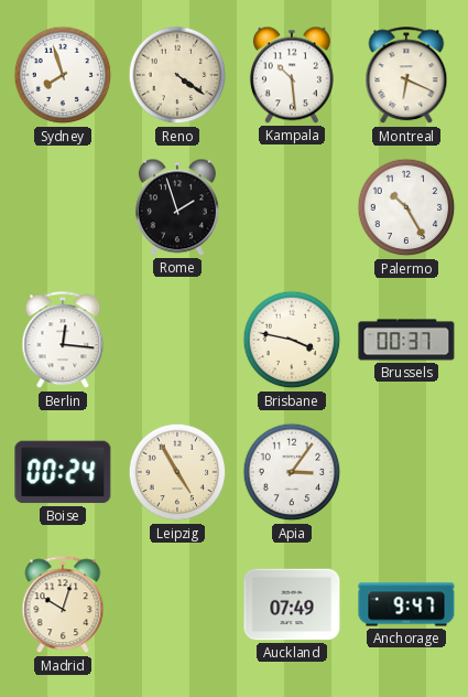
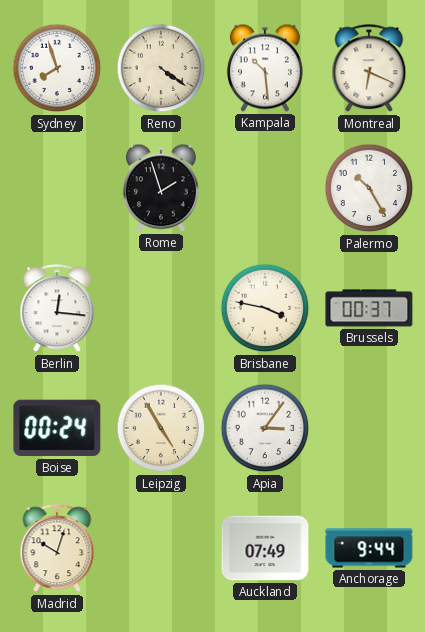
Anchorage: 9:47 -> 9:44 (369, 548)
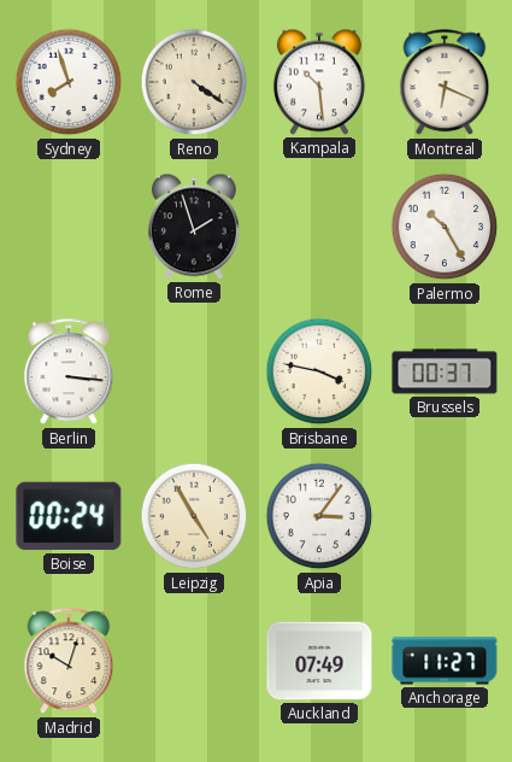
Berlin: 12:16 -> 3:16 (69, 373)
Anchorage: 9:44 -> 11:27 (445, 661)
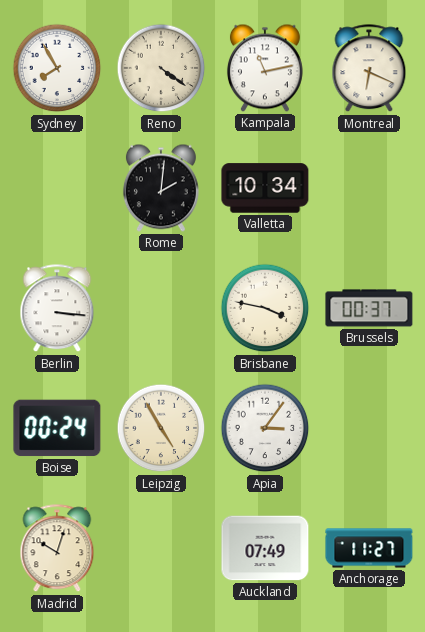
Sydney: 7:57 -> 7:55 (57, 68)
Kampala: 10:29 -> 11:13 (265, 68)
Rome: 1:57 -> 2:01 (161, 188)
Valletta: none -> 10:34 (265, 188)
Palermo: 10:25 -> none (445, 227)
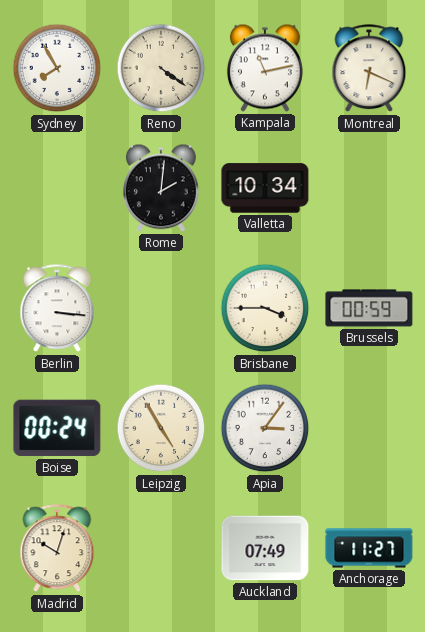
Brisbane: 3:47 -> 3:45 (265, 308)
Brussels: 00:37 -> 00:59 (369, 308)
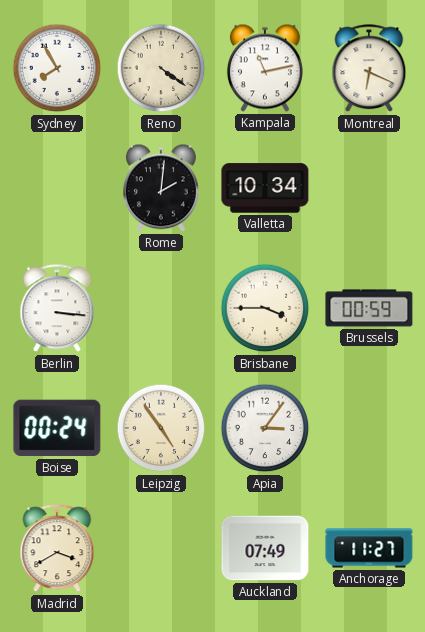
Leipzig: 4:55 -> 4:54 (161, 428)
Madrid: 10:03 -> 3:40 (57, 549)
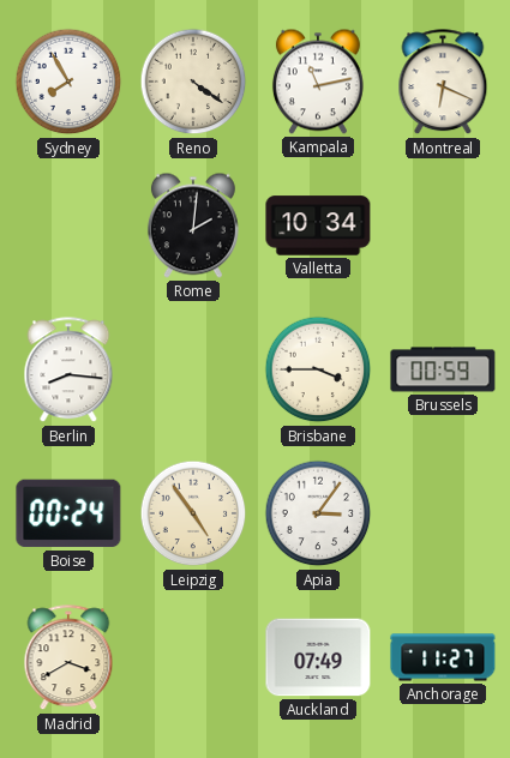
Berlin: 3:16 -> 8:16 (68, 371)
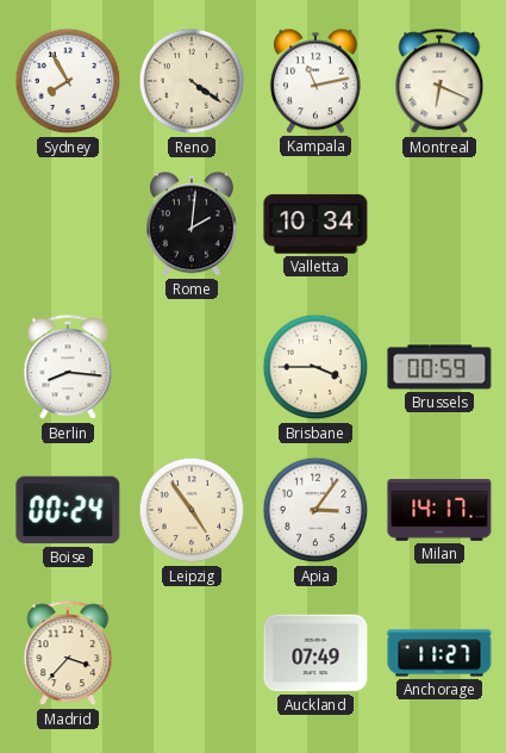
Milan: none -> 14:17 (439, 511)
Madrid: 3:40 -> 3:37 (68, 654)
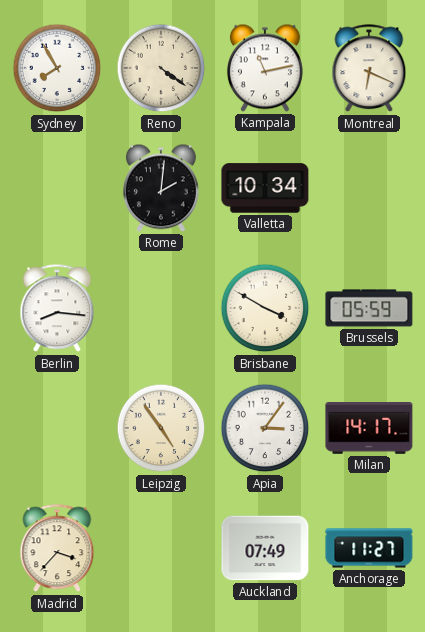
Brisbane: 3:45 -> 3:50 (265, 308)
Brussels: 00:59 -> 05:59 (369, 308)
Boise: 00:24 -> none (68, 510)
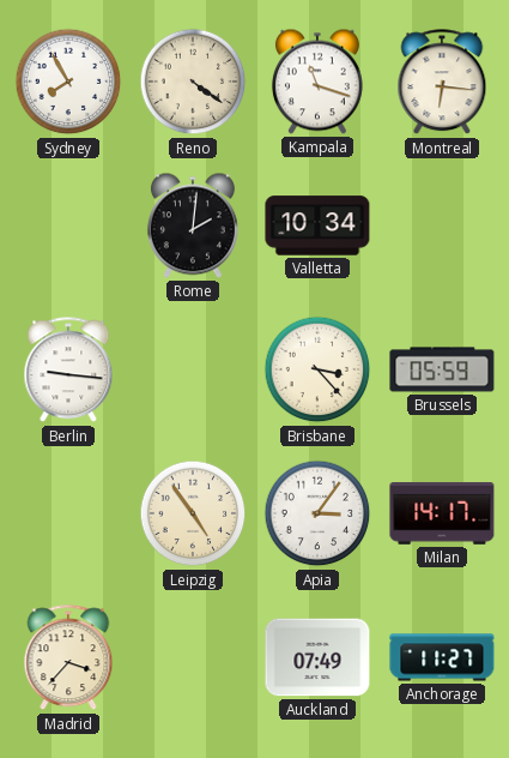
Kampala: 11:13 -> 11:18 (317, 82)
Montreal: 6:19 -> 6:16 (442, 83)
Berlin: 8:16 -> 9:16 (68, 371)
Brisbane: 3:50 -> 3:23 (317, 369)
